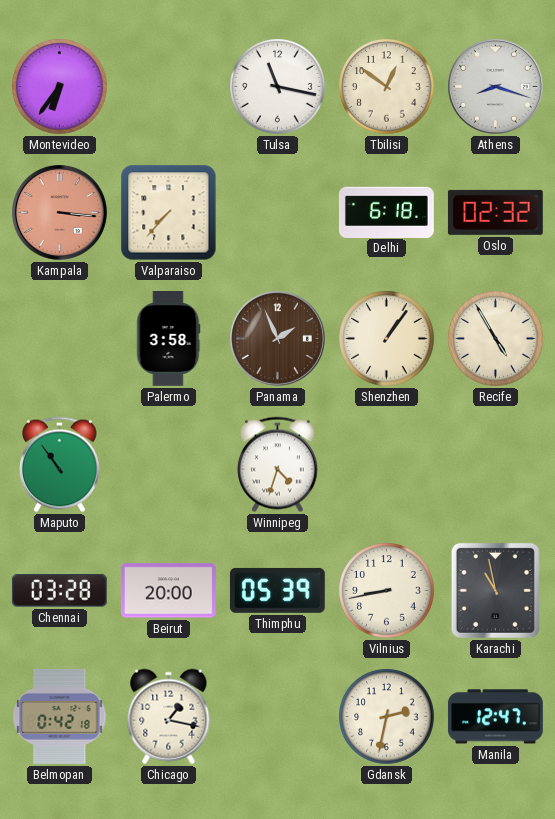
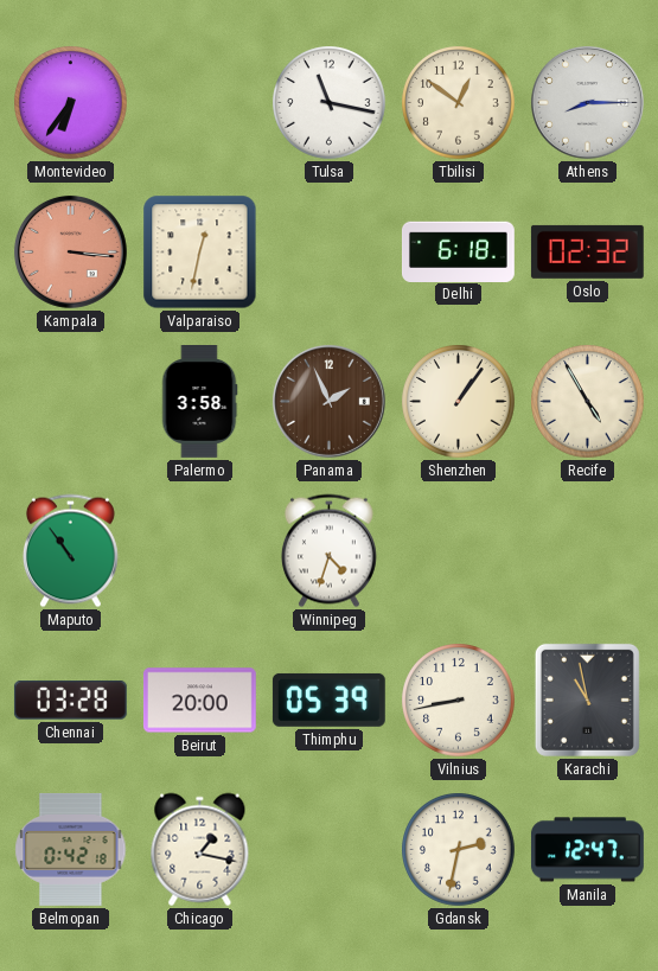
Athens: 8:18 -> 8:15 (587, 102)
Valparaiso: 7:37 -> 12:32 (200, 253)
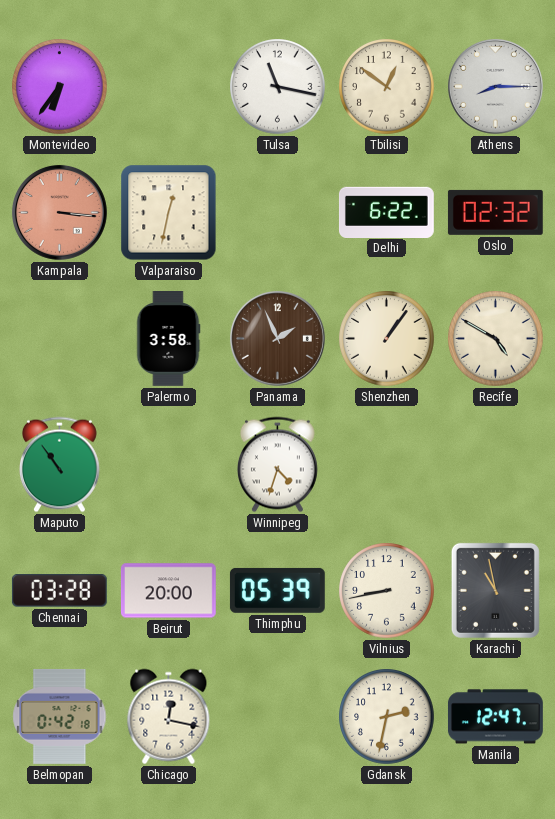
Delhi: 6:18 -> 6:22 (386, 212)
Recife: 4:55 -> 4:50 (496, 339)
Chicago: 1:17 -> 12:17 (169, 717)
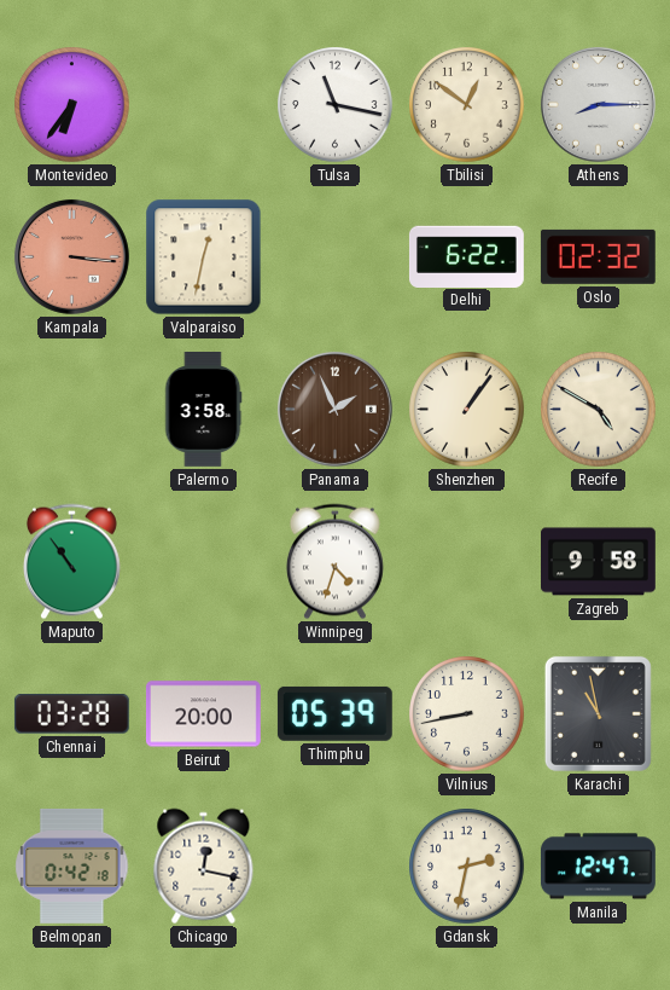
Zagreb: none -> 9:58 (599, 562)
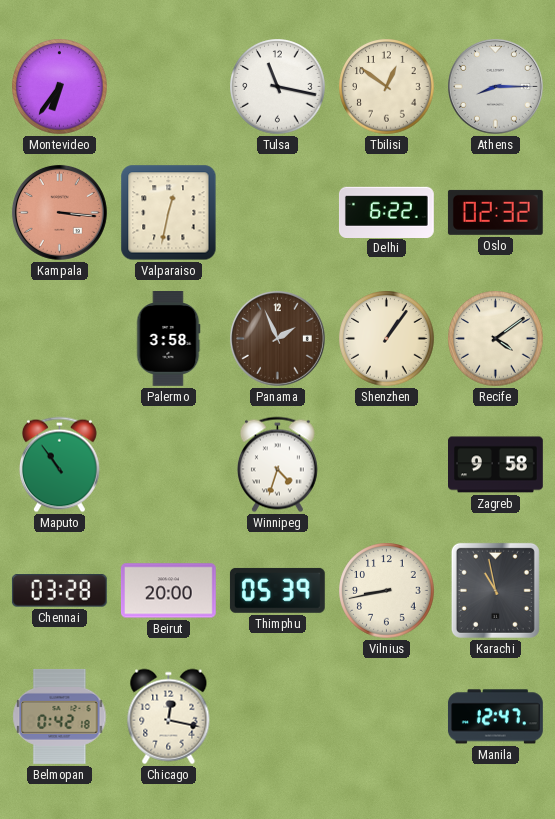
Recife: 4:50 -> 4:09 (496, 339)
Gdansk: 2:32 -> none (467, 867)
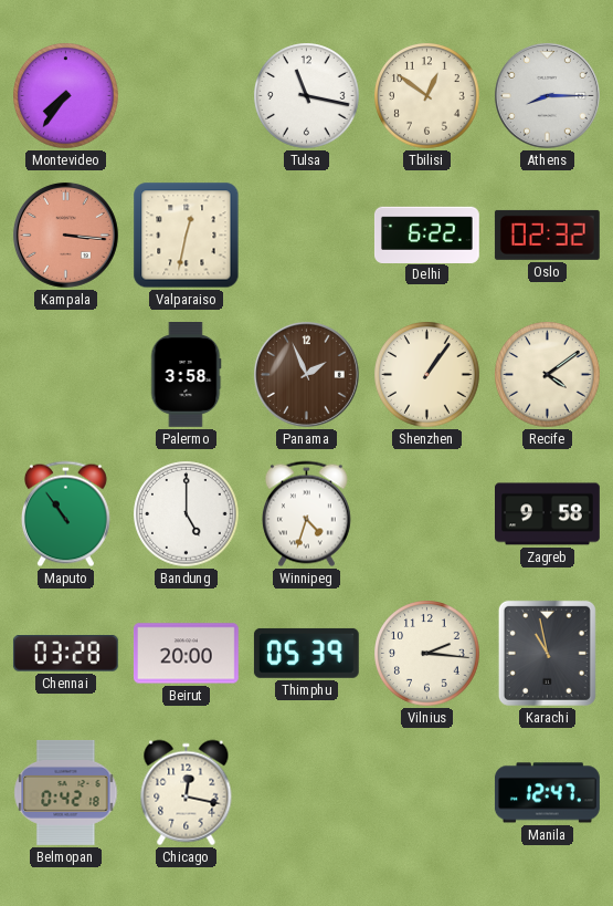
Montevideo: 6:36 -> 7:36 (66, 96)
Bandung: none -> 5:00 (187, 514)
Vilnius: 8:43 -> 2:16 (427, 654)
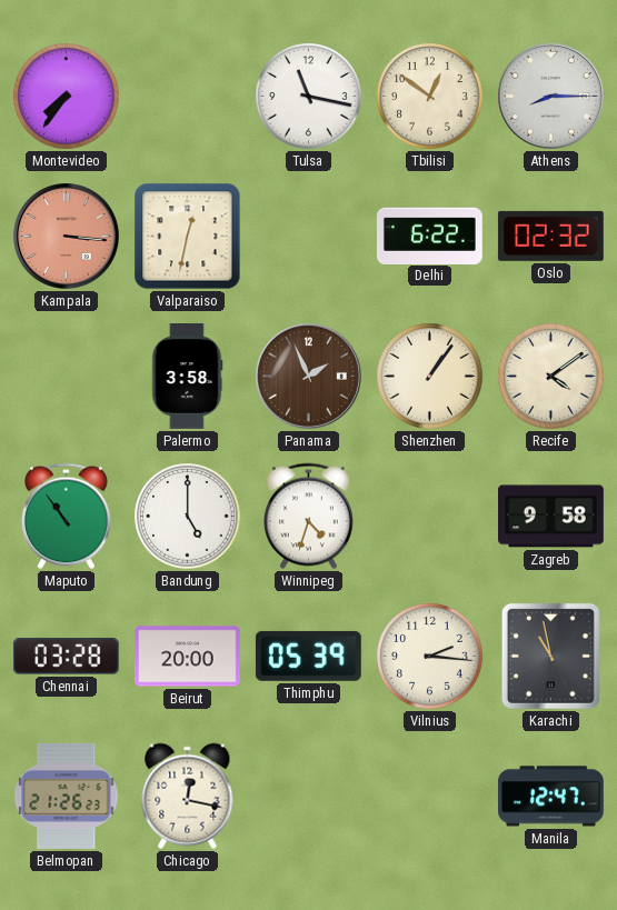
Belmopan: 0:42 -> 21:26 (67, 796)
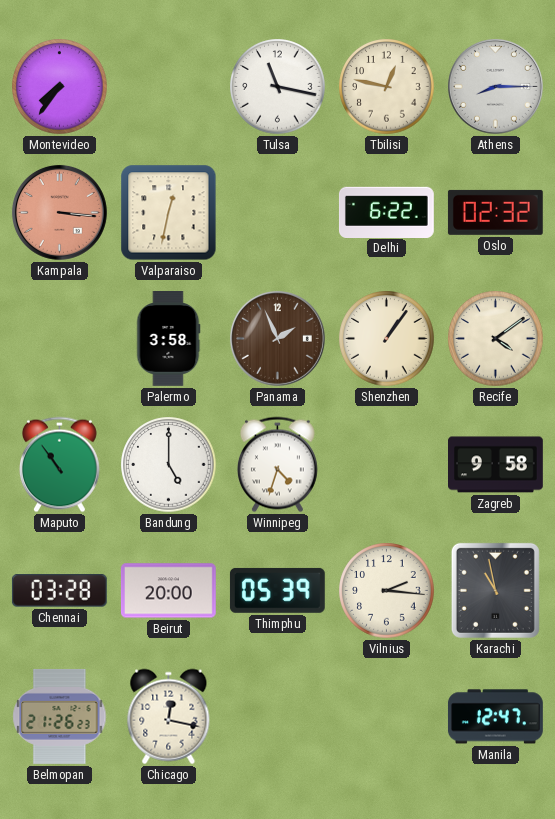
Tbilisi: 12:51 -> 12:47 (387, 87)
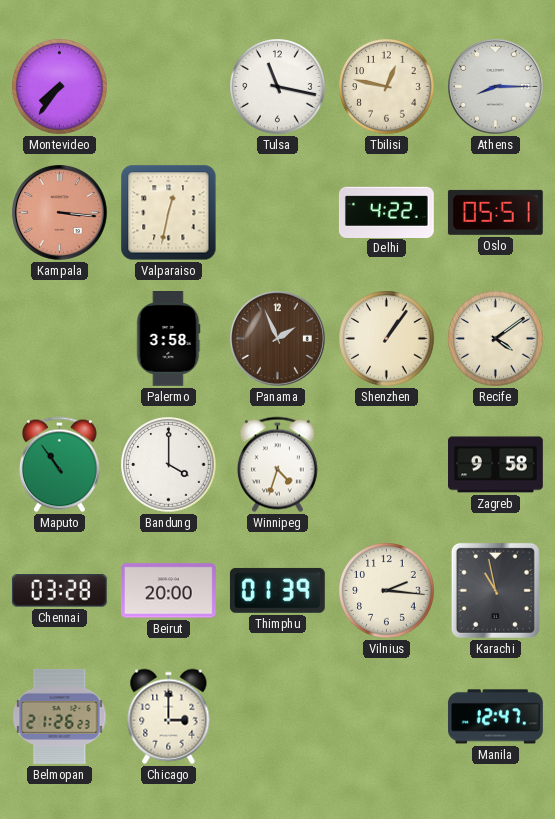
Delhi: 6:22 -> 4:22 (386, 212)
Oslo: 02:32 -> 05:51 (495, 212)
Bandung: 5:00 -> 4:00 (169, 465)
Thimphu: 05:39 -> 01:39 (277, 590)
Chicago: 12:17 -> 3:00 (169, 717)
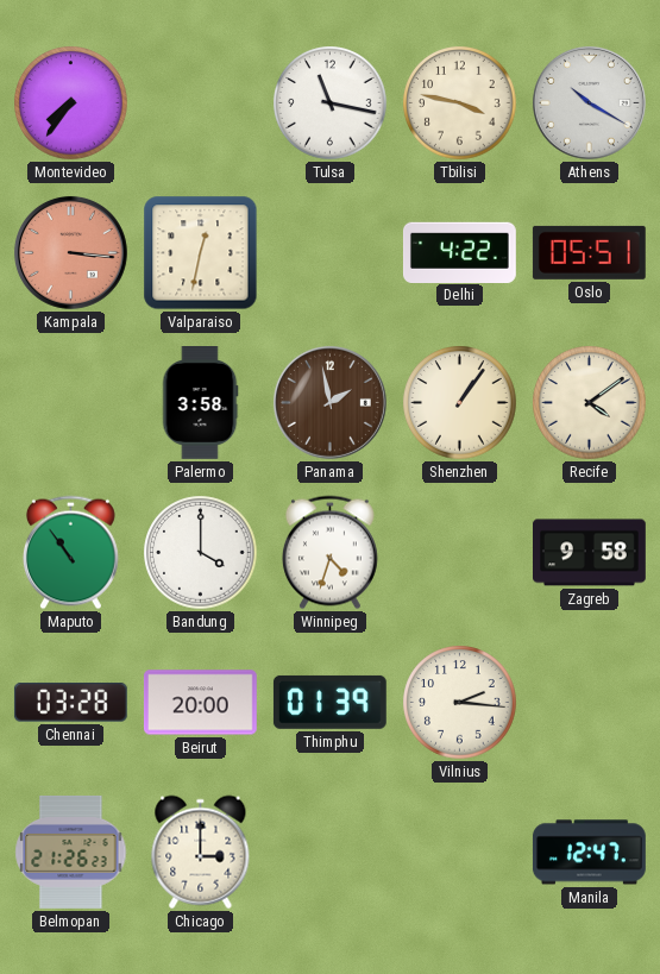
Tbilisi: 12:47 -> 3:47 (460, 103)
Athens: 8:15 -> 10:20 (589, 102)
Panama: 1:56 -> 1:58 (329, 402)
Karachi: 10:58 -> none (495, 590)
